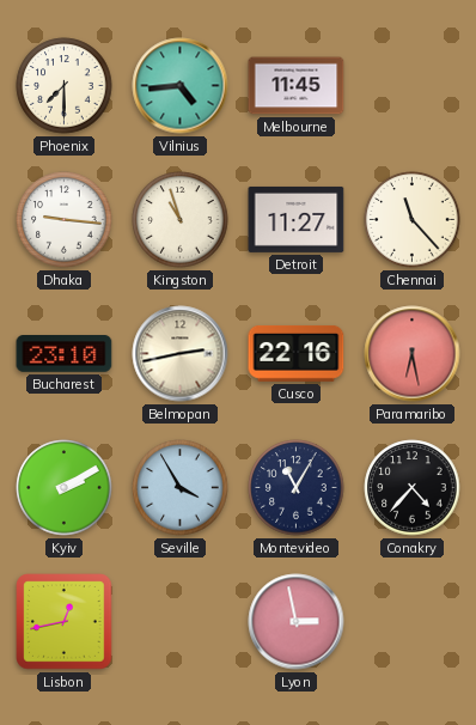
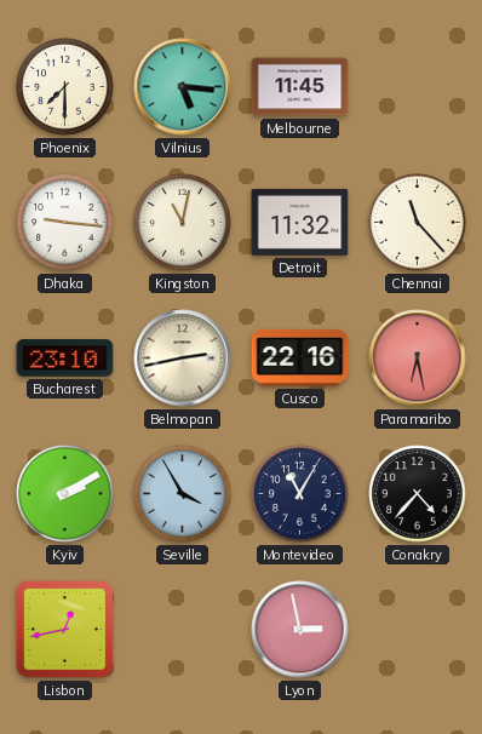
Vilnius: 4:44 -> 5:16 (183, 87)
Kingston: 10:57 -> 11:02 (183, 223)
Detroit: 11:27 -> 11:32 (300, 222)
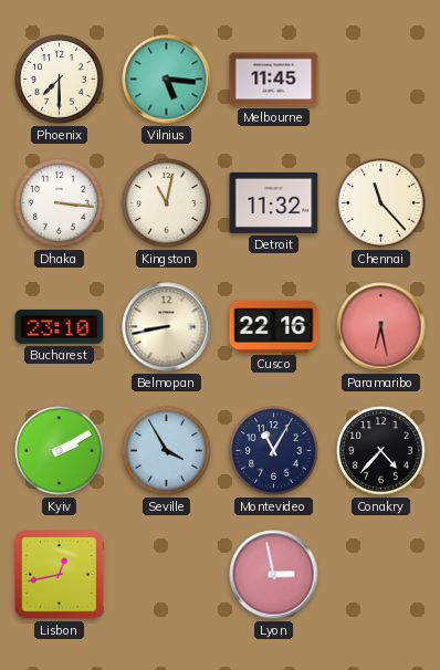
Dhaka: 9:16 -> 3:16 (60, 203)
Belmopan: 2:43 -> 8:43 (167, 327)
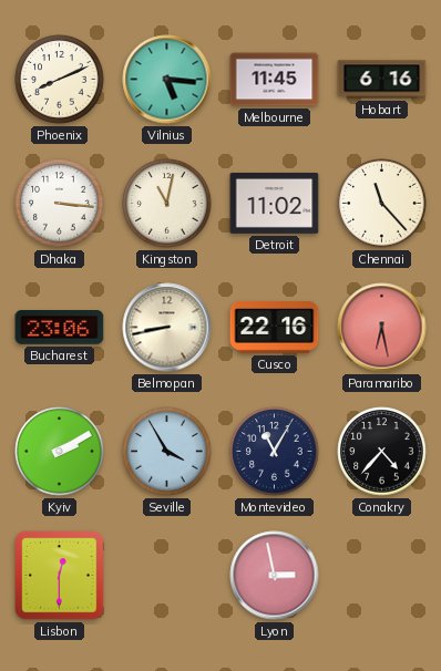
Phoenix: 7:30 -> 8:11 (60, 80)
Hobart: none -> 6:16 (382, 80)
Detroit: 11:32 -> 11:02 (275, 203)
Bucharest: 23:10 -> 23:06 (60, 328)
Lisbon: 12:43 -> 12:30 (60, 576)
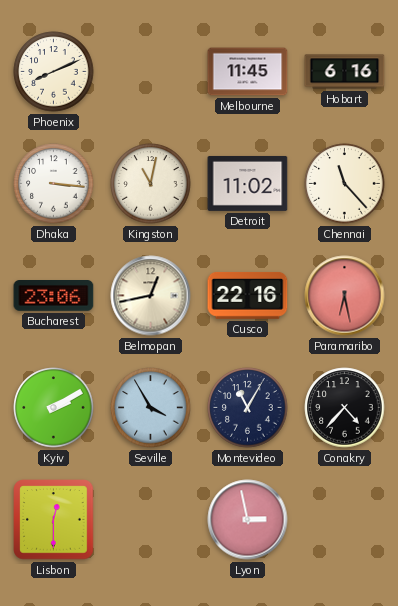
Vilnius: 5:16 -> none (167, 80)
Belmopan: 8:43 -> 12:43 (151, 296)
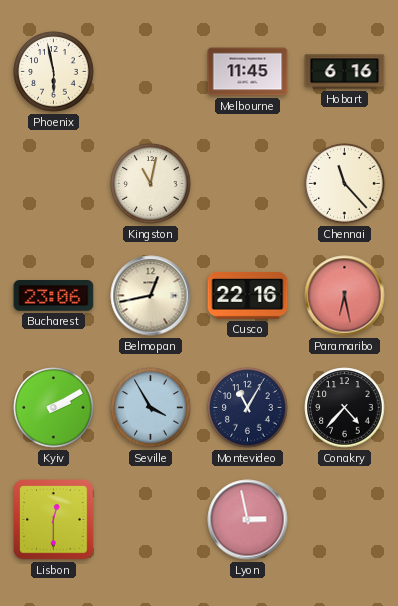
Phoenix: 8:11 -> 5:58 (54, 72)
Dhaka: 3:16 -> none (54, 184)
Detroit: 11:02 -> none (248, 183)
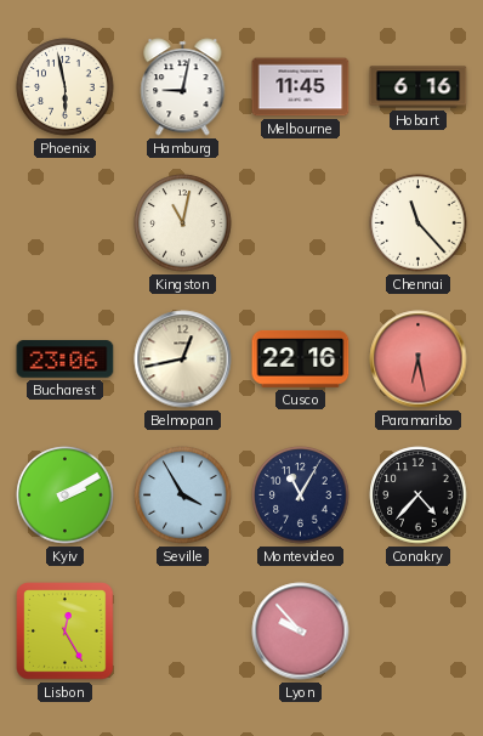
Hamburg: none -> 9:02 (183, 87)
Lisbon: 12:30 -> 12:25 (66, 632)
Lyon: 2:58 -> 9:53 (301, 632)
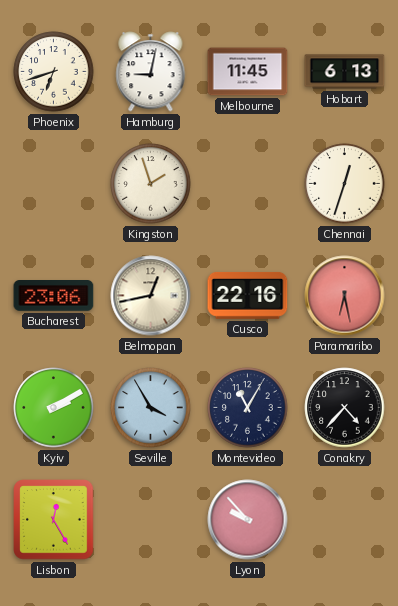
Phoenix: 5:58 -> 6:42 (54, 72)
Hobart: 6:16 -> 6:13 (345, 72)
Kingston: 11:02 -> 1:57 (151, 184)
Chennai: 11:23 -> 12:33 (345, 184)
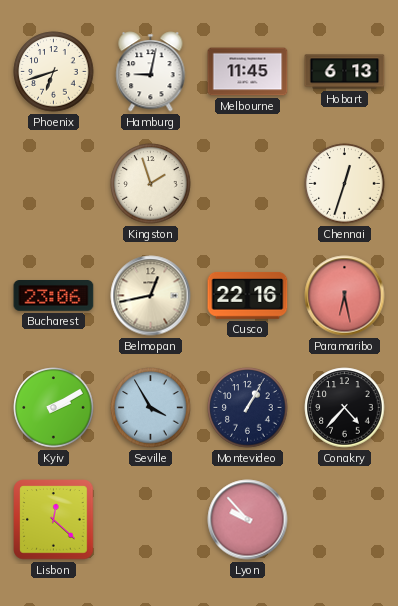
Montevideo: 11:05 -> 1:05 (248, 408)
Lisbon: 12:25 -> 12:22 (54, 520)
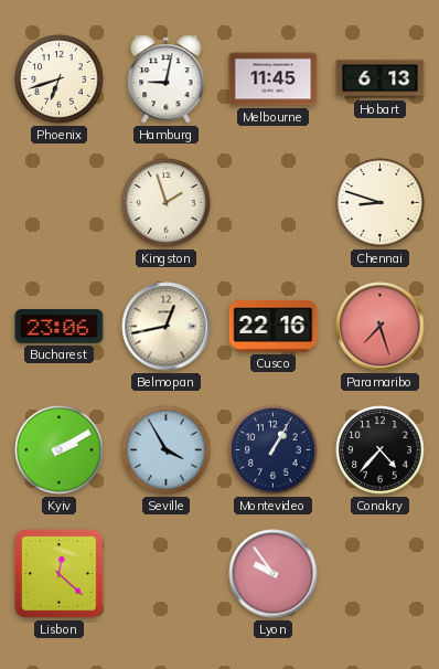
Chennai: 12:33 -> 8:48 (381, 203)
Paramaribo: 6:28 -> 7:27 (381, 327)
Lyon: 9:53 -> 9:54 (274, 574)
